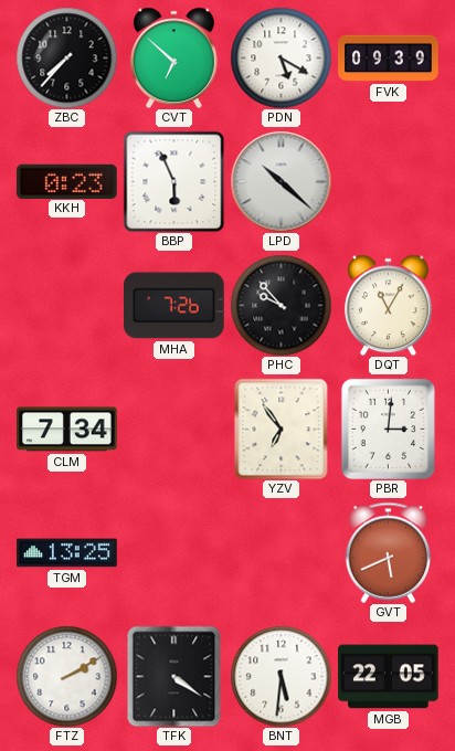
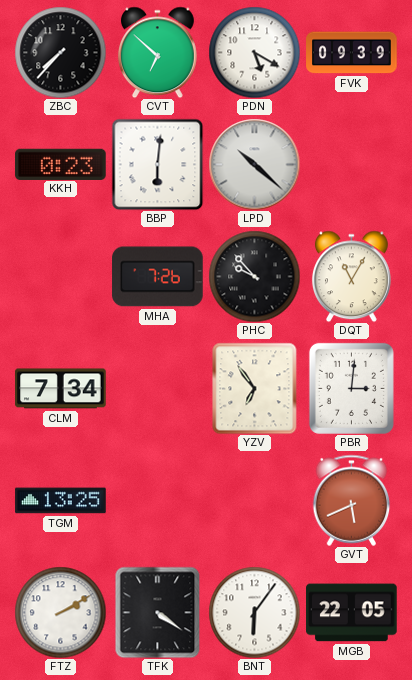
BBP: 5:56 -> 6:01 (157, 164)
BNT: 5:31 -> 6:06 (254, 612)
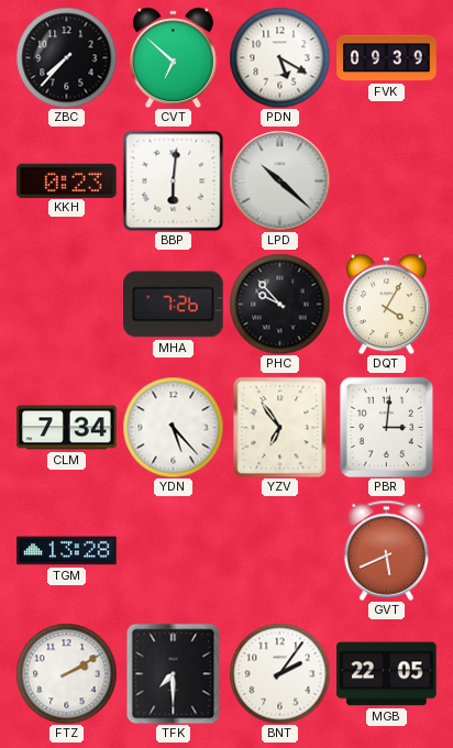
DQT: 11:05 -> 4:05 (386, 304)
YDN: none -> 5:23 (173, 427)
TGM: 13:25 -> 13:28 (67, 551)
TFK: 4:21 -> 7:30 (174, 673)
BNT: 6:06 -> 2:06 (279, 673)
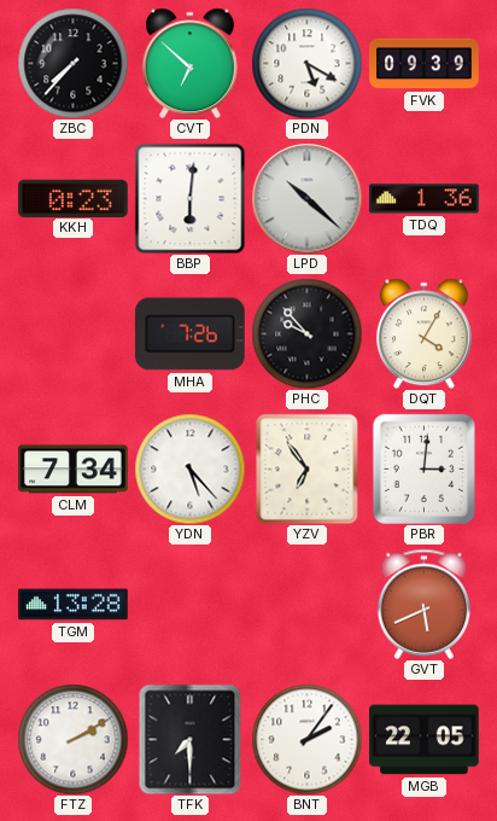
TDQ: none -> 1:36 (425, 199)
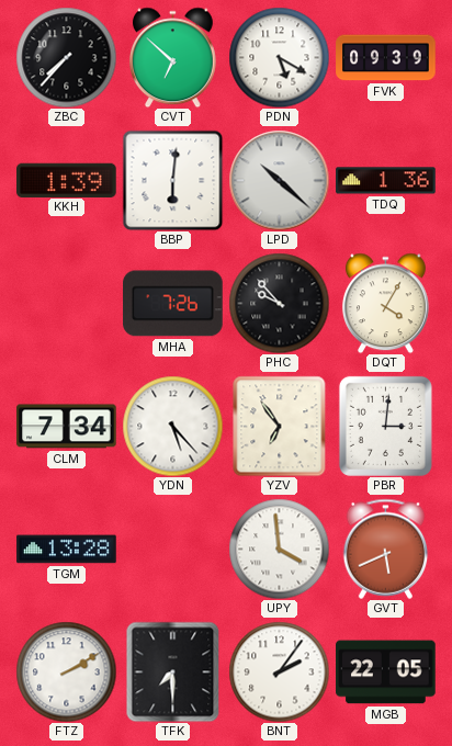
KKH: 0:23 -> 1:39 (67, 180)
UPY: none -> 3:59 (279, 549)
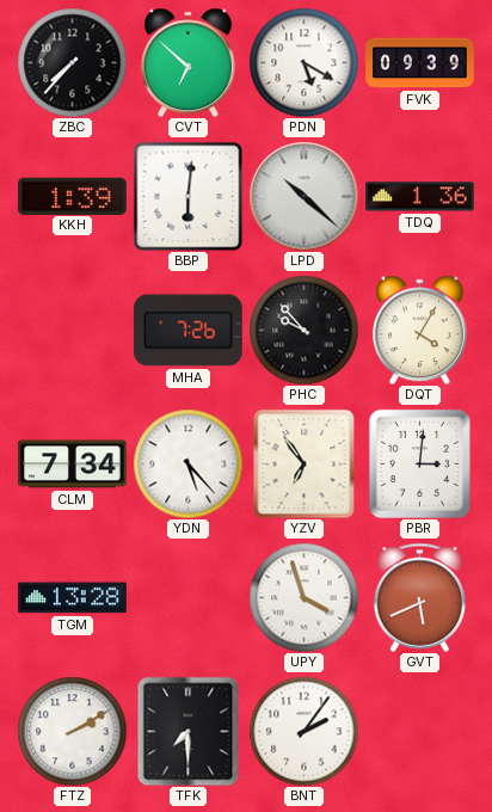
UPY: 3:59 -> 3:57 (303, 597)
MGB: 22:05 -> none (386, 672)
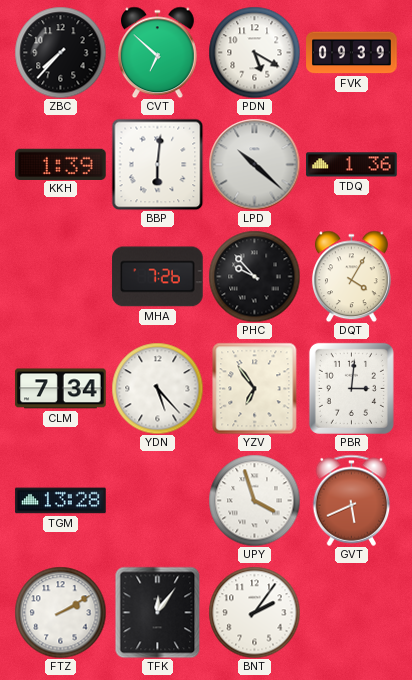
TFK: 7:30 -> 12:06 (158, 612)
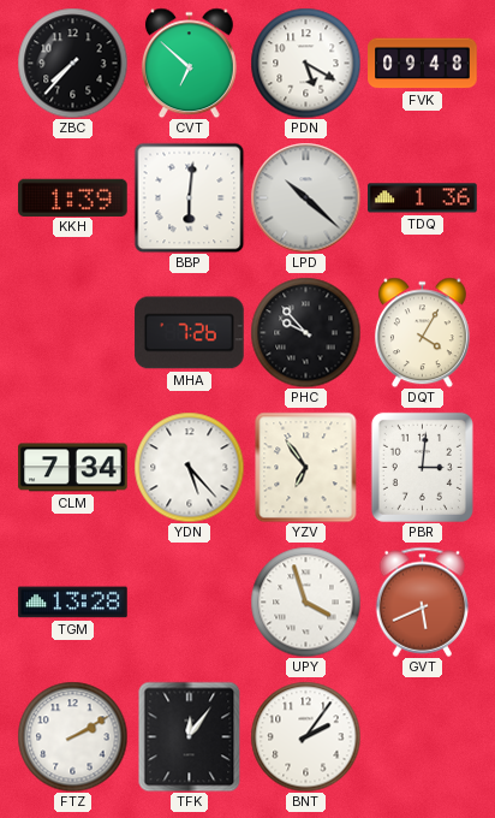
FVK: 09:39 -> 09:48 (423, 64)
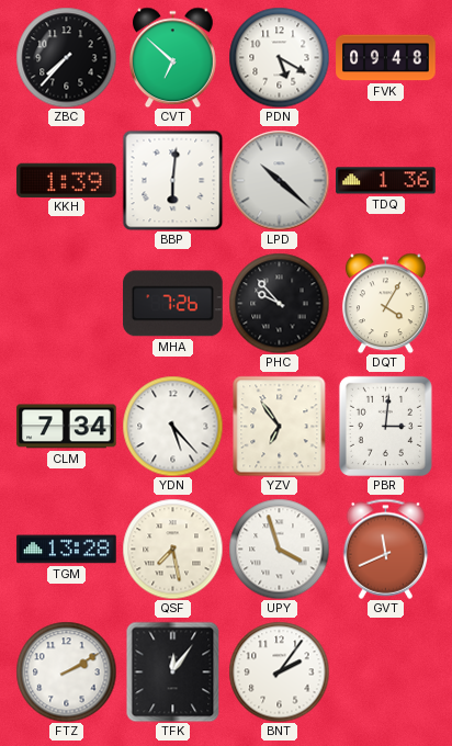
QSF: none -> 7:28 (172, 549)
GVT: 5:41 -> 11:41 (386, 549)
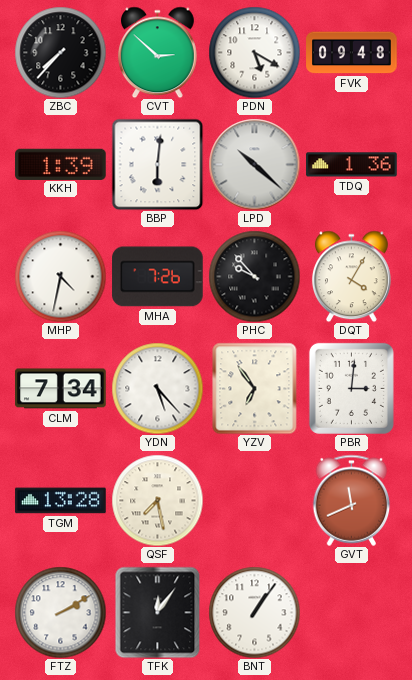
CVT: 6:52 -> 2:52 (157, 52)
MHP: none -> 4:32 (60, 276)
UPY: 3:57 -> none (279, 549)
BNT: 2:06 -> 1:06 (254, 612)
